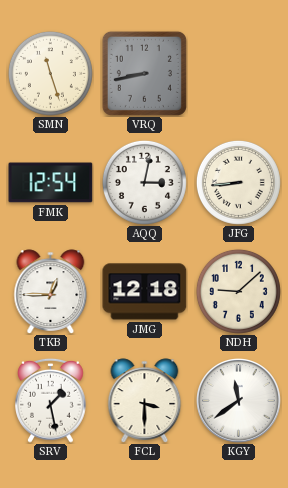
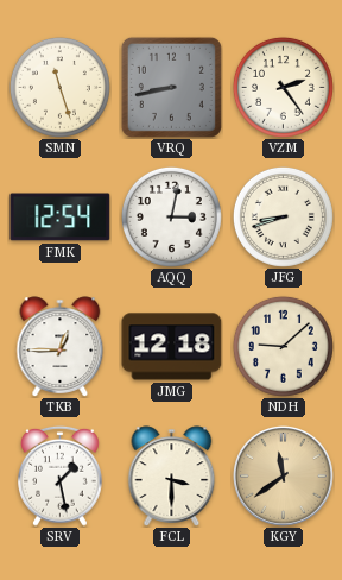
VZM: none -> 2:24 (283, 87)
JFG: 8:44 -> 8:42 (283, 216)
KGY dial: white -> champagne (284, 477)
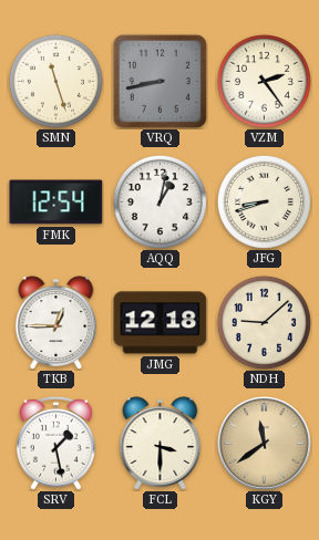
AQQ: 3:02 -> 1:02 (159, 201)
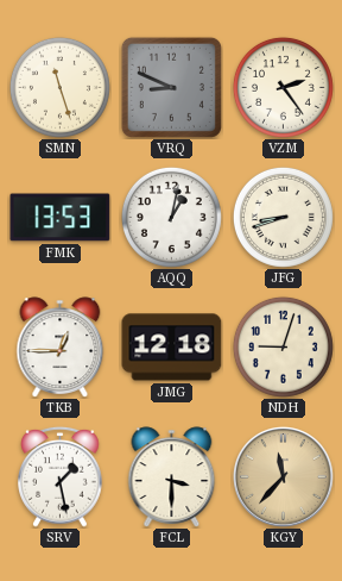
VRQ: 8:43 -> 8:49 (171, 87)
FMK: 12:54 -> 13:53 (61, 218)
NDH: 9:08 -> 9:03 (283, 346)
KGY: 11:39 -> 11:37 (284, 477)
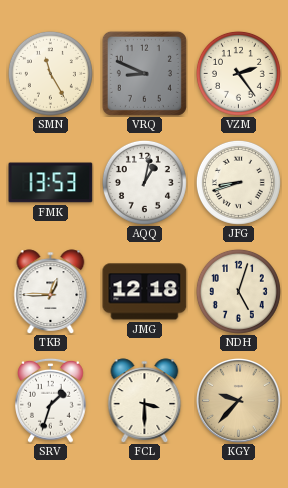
SMN: 11:27 -> 11:25 (50, 73)
NDH: 9:03 -> 5:03 (238, 291)
SRV: 1:28 -> 1:33 (51, 400)
KGY: 11:37 -> 9:37 (239, 401)
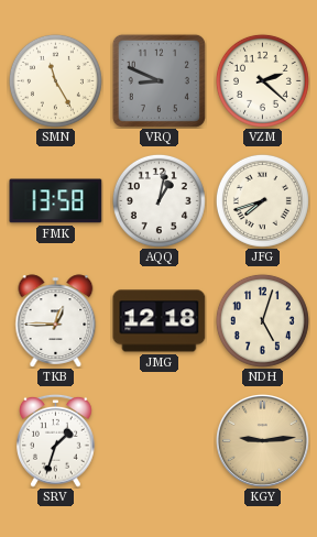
VZM: 2:24 -> 2:22 (262, 80)
FMK: 13:53 -> 13:58 (56, 201)
JFG: 8:42 -> 7:42 (262, 200)
FCL: 3:30 -> none (145, 401)
KGY: 9:37 -> 9:14 (263, 441)
